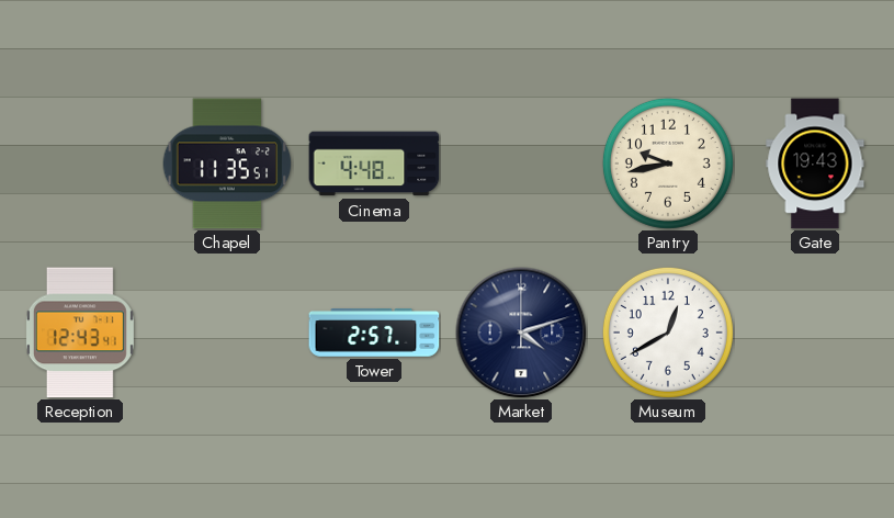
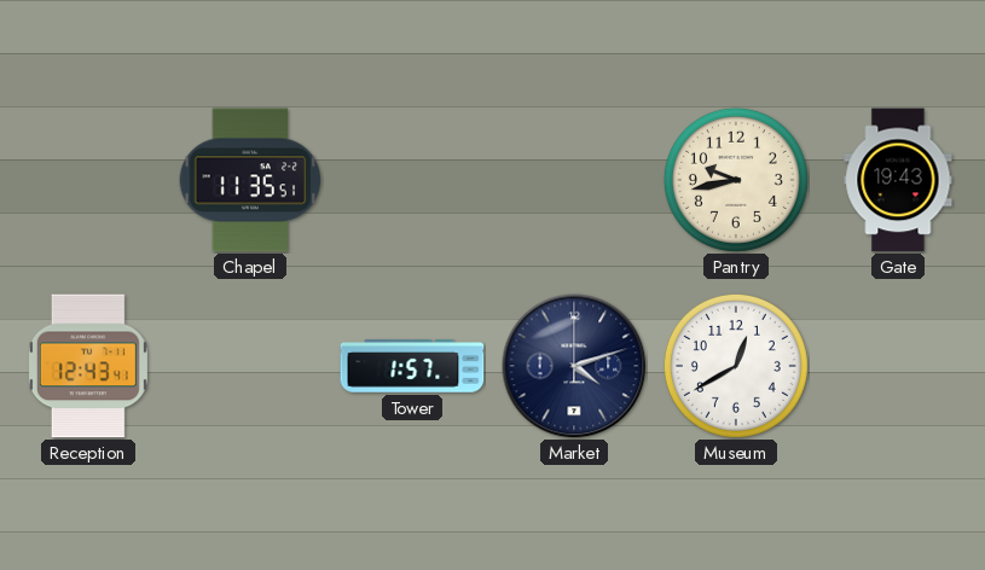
Cinema: 4:48 -> none (374, 164)
Tower: 2:57 -> 1:57 (412, 366)
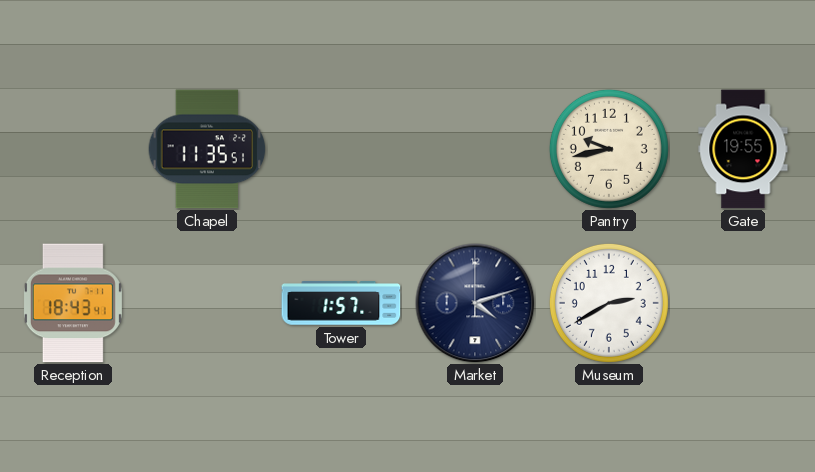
Gate: 19:43 -> 19:55 (743, 149)
Reception: 12:43 -> 18:43 (73, 303)
Museum: 12:40 -> 2:40 (609, 303)
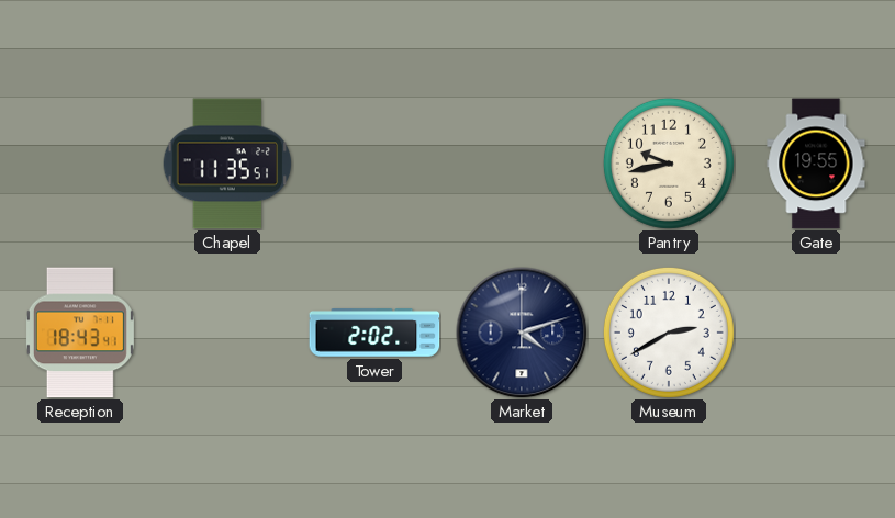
Tower: 1:57 -> 2:02 (374, 333)
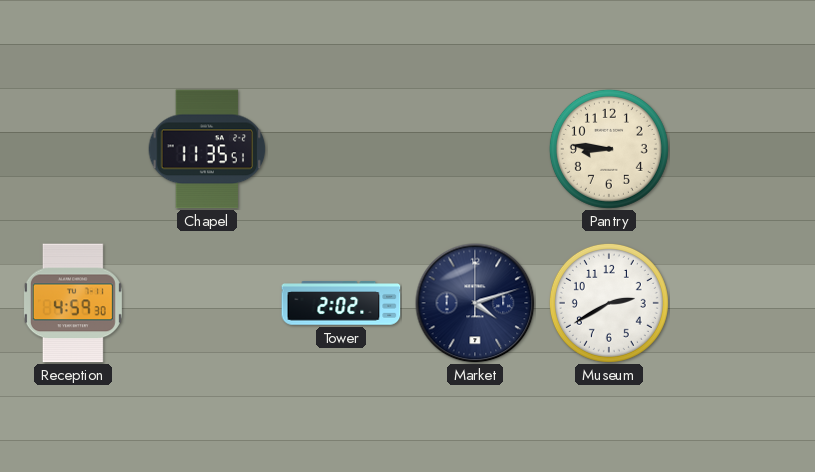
Pantry: 9:43 -> 8:46 (609, 149)
Gate: 19:55 -> none (816, 164)
Reception: 18:43 -> 4:59 (73, 303)
